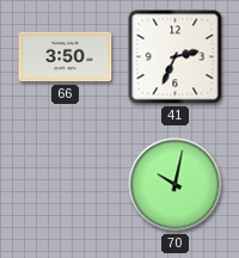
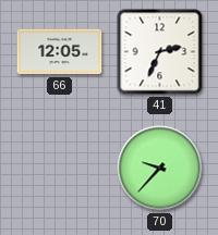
66: 3:50 -> 12:05 (60, 52)
70: 10:02 -> 9:37 (160, 169)
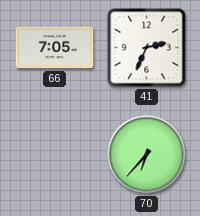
66: 12:05 -> 7:05 (55, 48)
70: 9:37 -> 6:37 (147, 155)
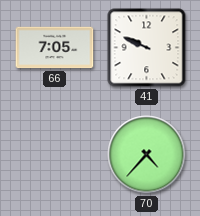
41: 2:34 -> 9:49 (147, 48)
70: 6:37 -> 4:37 (147, 155)
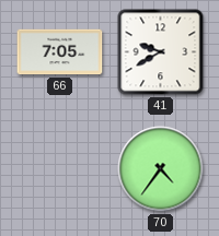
41: 9:49 -> 9:40 (161, 52)
70: 4:37 -> 4:36 (161, 169)
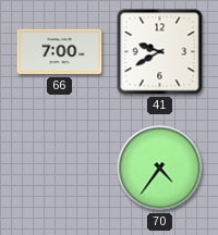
66: 7:05 -> 7:00 (60, 52)
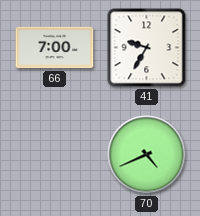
41: 9:40 -> 9:35 (147, 48)
70: 4:36 -> 4:41 (147, 155)
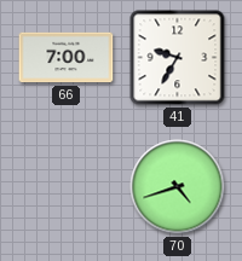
70: 4:41 -> 4:42 (178, 187)
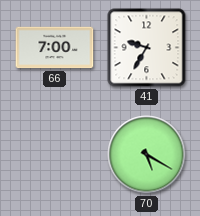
70: 4:42 -> 5:20 (147, 155)
